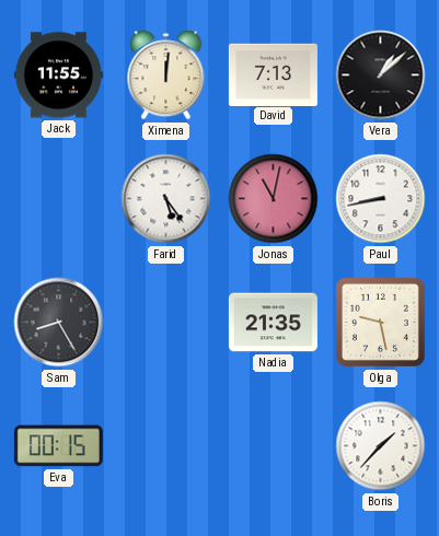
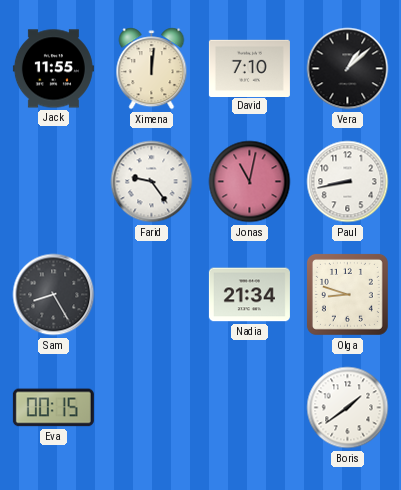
David: 7:13 -> 7:10 (249, 68)
Farid: 5:24 -> 9:24 (152, 182)
Nadia: 21:35 -> 21:34 (249, 295)
Olga: 9:28 -> 8:48 (347, 294)
Boris: 1:37 -> 1:39 (348, 408)
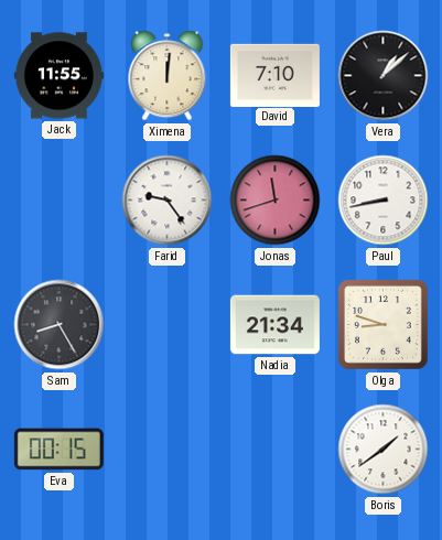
Jonas: 11:02 -> 11:42 (276, 201)
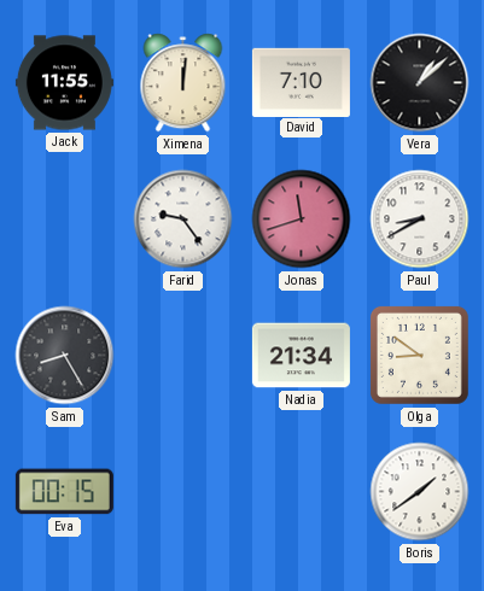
Paul: 8:43 -> 8:40 (420, 220)
Olga: 8:48 -> 8:51 (419, 355)
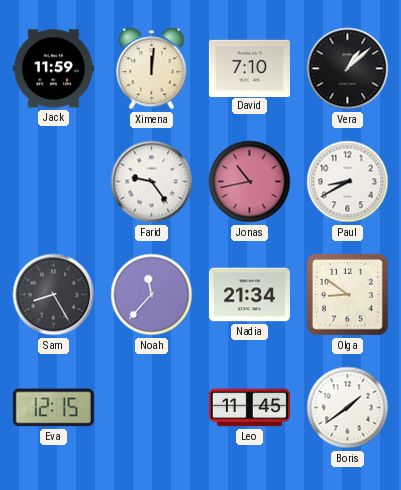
Jack: 11:55 -> 11:59 (53, 69)
Jonas: 11:42 -> 10:43 (250, 182)
Noah: none -> 11:37 (152, 295)
Eva: 00:15 -> 12:15 (53, 408)
Leo: none -> 11:45 (249, 408)
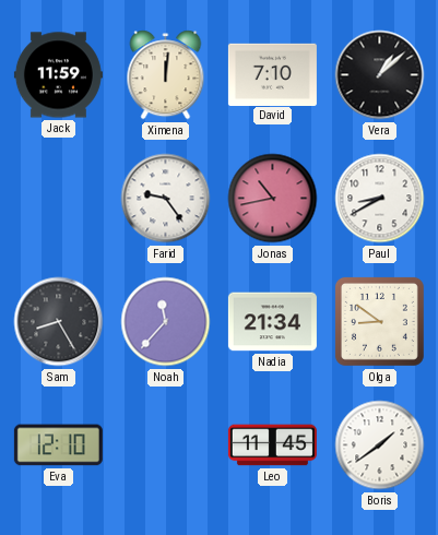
Eva: 12:15 -> 12:10 (58, 445)
